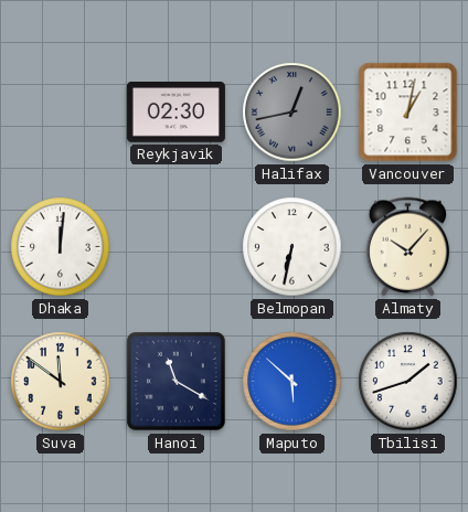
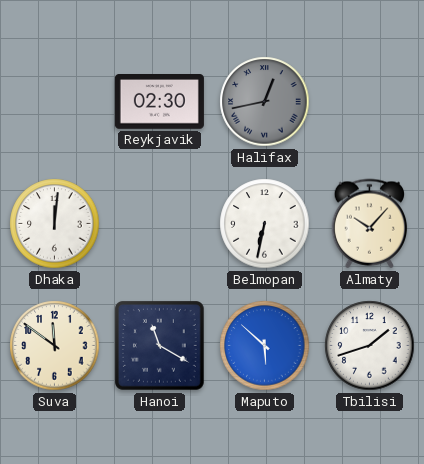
Vancouver: 1:02 -> none (408, 113)
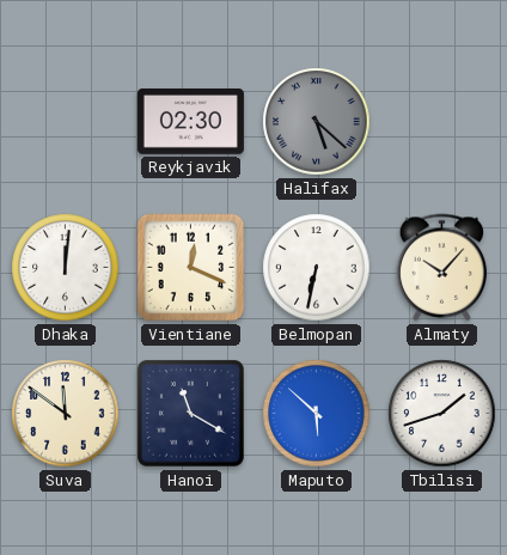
Halifax: 12:43 -> 5:22 (317, 122)
Vientiane: none -> 12:19 (191, 268)
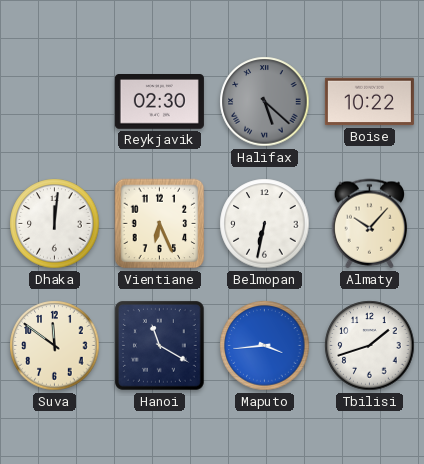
Boise: none -> 10:22 (369, 102)
Vientiane: 12:19 -> 6:26 (160, 224)
Maputo: 5:52 -> 3:44 (265, 346)
